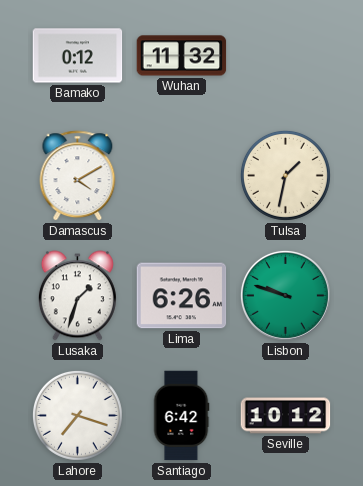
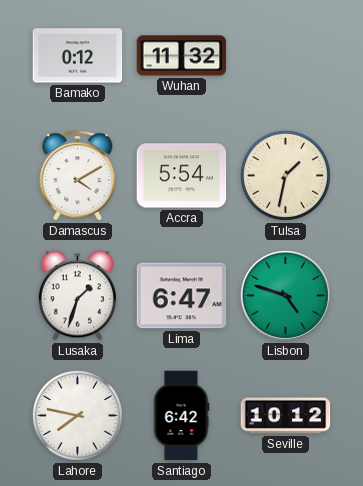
Accra: none -> 5:54 (182, 176)
Lima: 6:26 -> 6:47 (182, 296)
Lisbon: 9:48 -> 4:48 (285, 295)
Lahore: 7:18 -> 7:47 (77, 415)
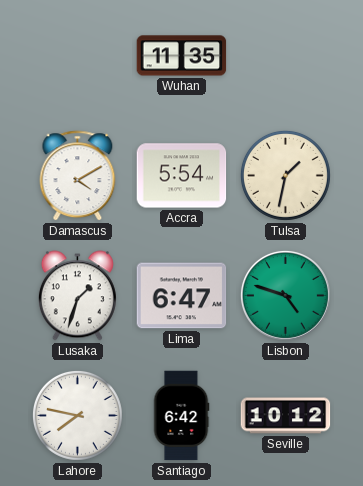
Bamako: 0:12 -> none (78, 56)
Wuhan: 11:32 -> 11:35 (182, 56)
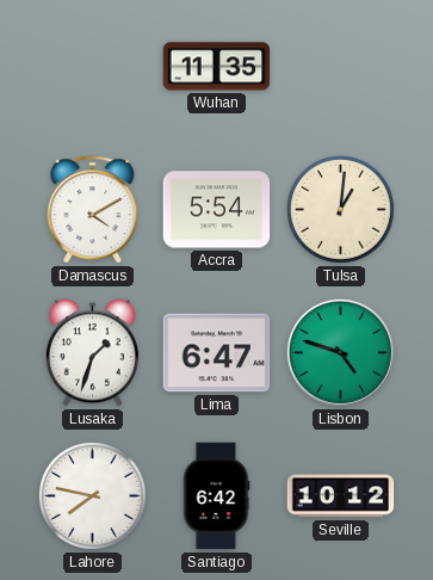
Tulsa: 1:32 -> 1:01 (340, 209)
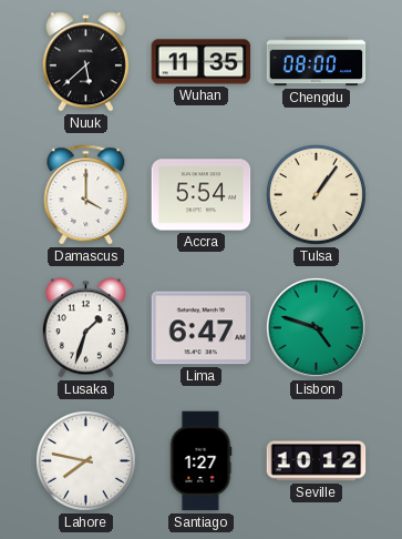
Nuuk: none -> 5:38 (85, 62)
Chengdu: none -> 08:00 (317, 62)
Damascus: 4:10 -> 4:00 (86, 195)
Tulsa: 1:01 -> 1:06 (316, 194)
Santiago: 6:42 -> 1:27 (200, 461)
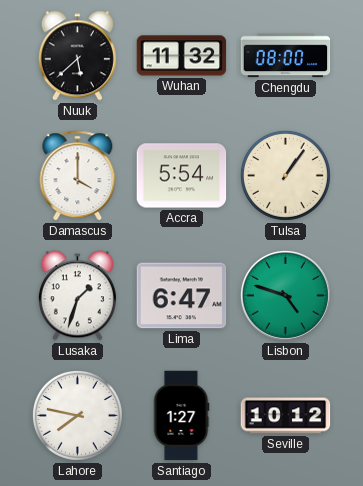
Wuhan: 11:35 -> 11:32 (182, 56)
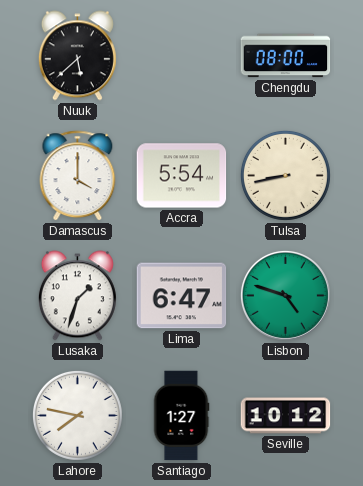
Wuhan: 11:32 -> none (182, 56)
Tulsa: 1:06 -> 8:43 (285, 175)
